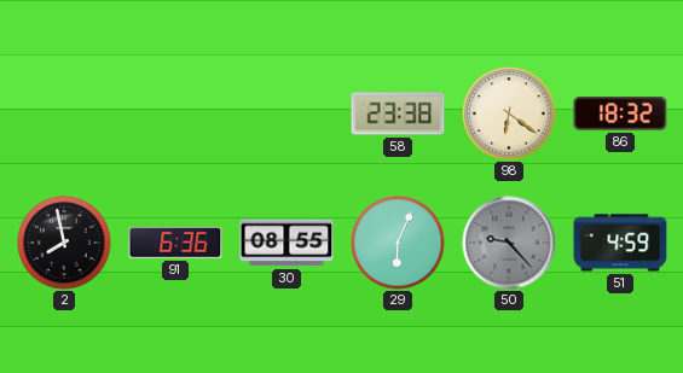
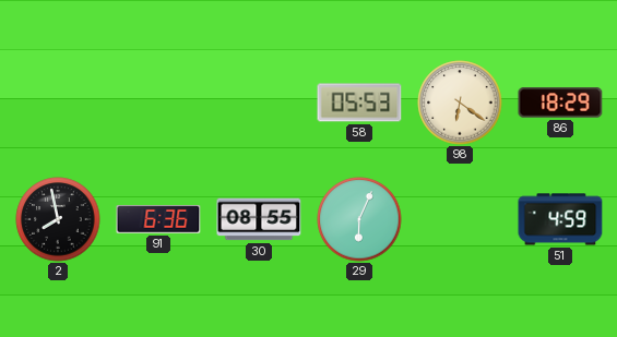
58: 23:38 -> 05:53 (359, 103)
86: 18:32 -> 18:29 (560, 103)
50: 9:23 -> none (509, 243)
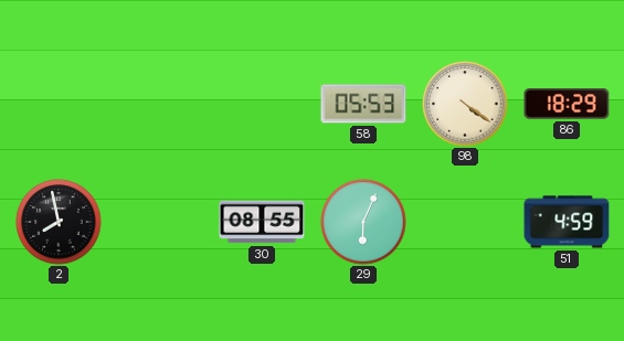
98: 6:21 -> 4:21 (465, 104)
91: 6:36 -> none (158, 220)
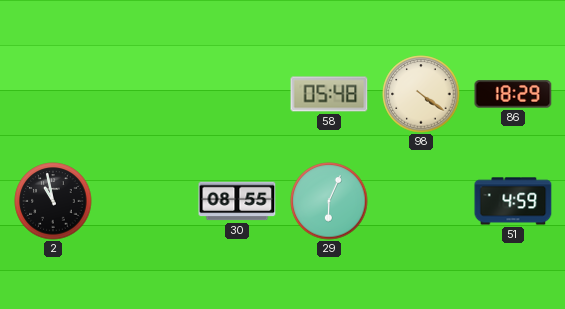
58: 05:53 -> 05:48 (329, 94)
2: 7:58 -> 10:58 (53, 201)
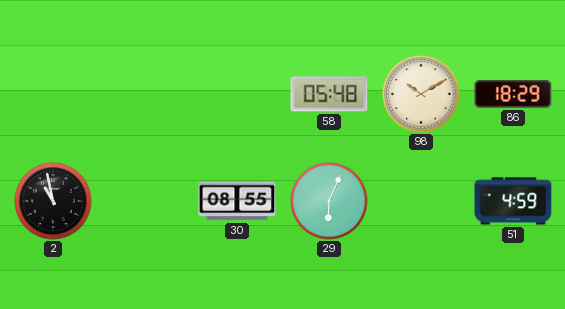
98: 4:21 -> 10:10 (421, 94)
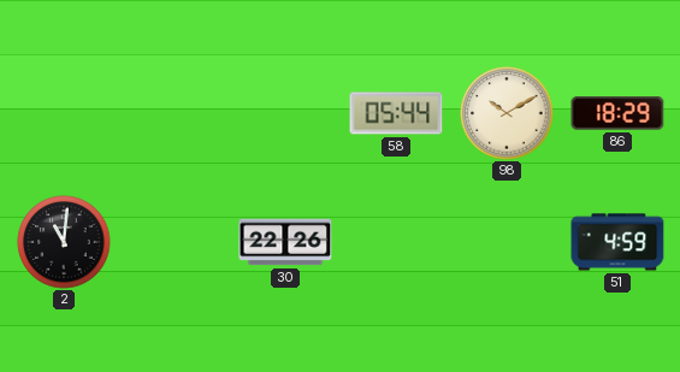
58: 05:48 -> 05:44 (396, 113)
2: 10:58 -> 11:01 (64, 242)
30: 08:55 -> 22:26 (285, 242)
29: 6:04 -> none (329, 201)
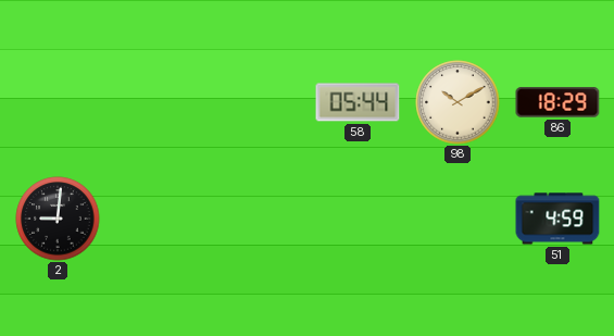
2: 11:01 -> 9:01 (58, 219)
30: 22:26 -> none (285, 242)
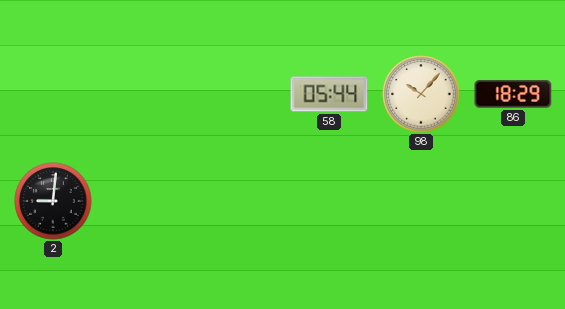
98: 10:10 -> 10:07 (421, 94)
51: 4:59 -> none (557, 219)
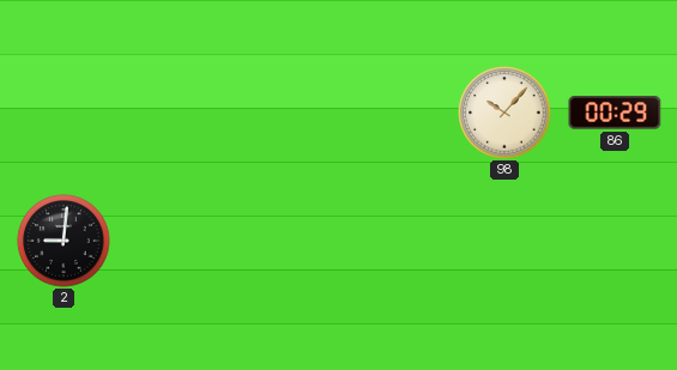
58: 05:44 -> none (329, 94)
86: 18:29 -> 00:29 (615, 113)
